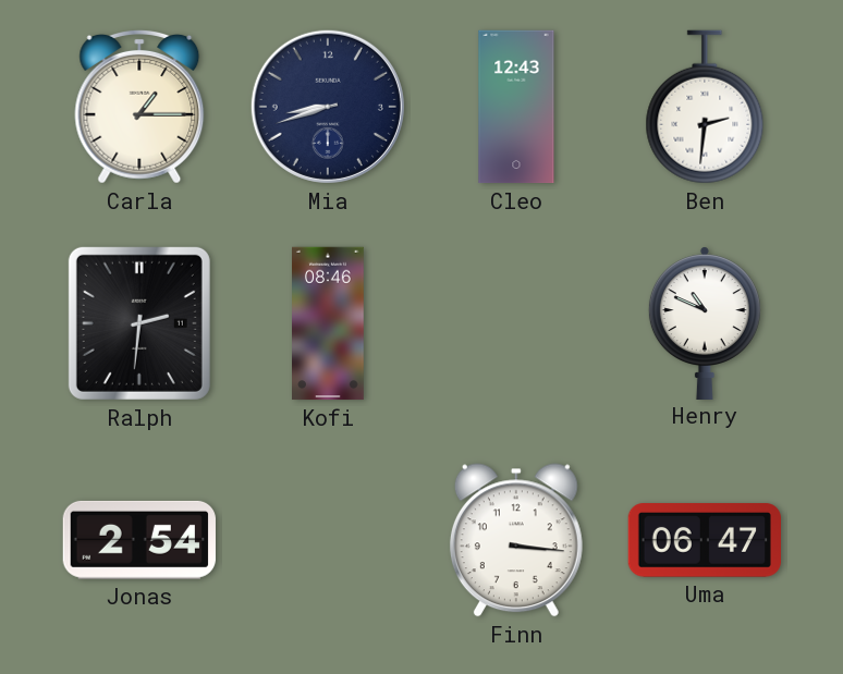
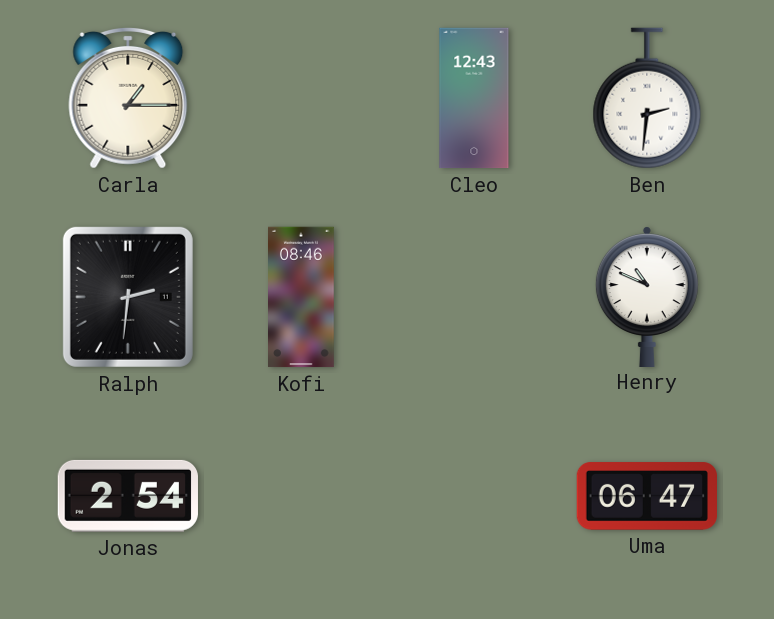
Mia: 8:42 -> none (328, 107)
Finn: 3:16 -> none (516, 540)
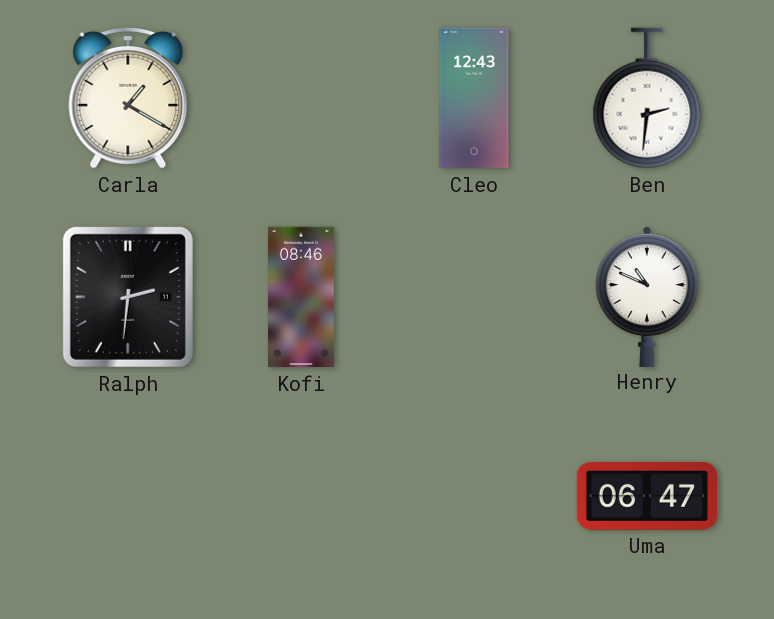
Carla: 1:15 -> 1:20 (128, 98)
Jonas: 2:54 -> none (128, 496)
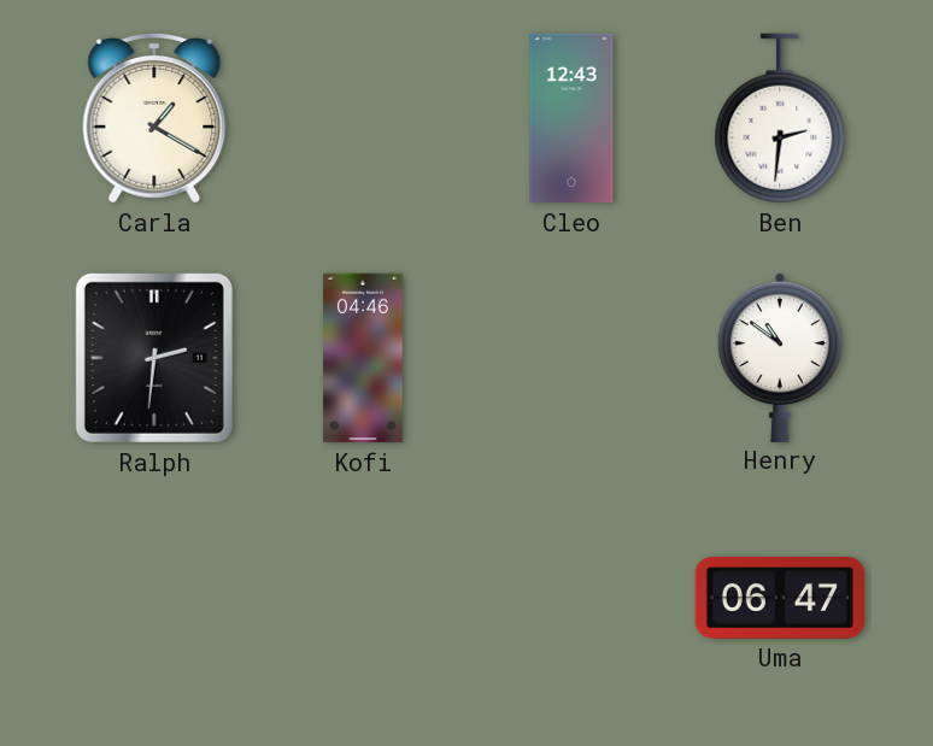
Kofi: 08:46 -> 04:46 (364, 358)
Henry: 10:49 -> 10:51 (780, 357)
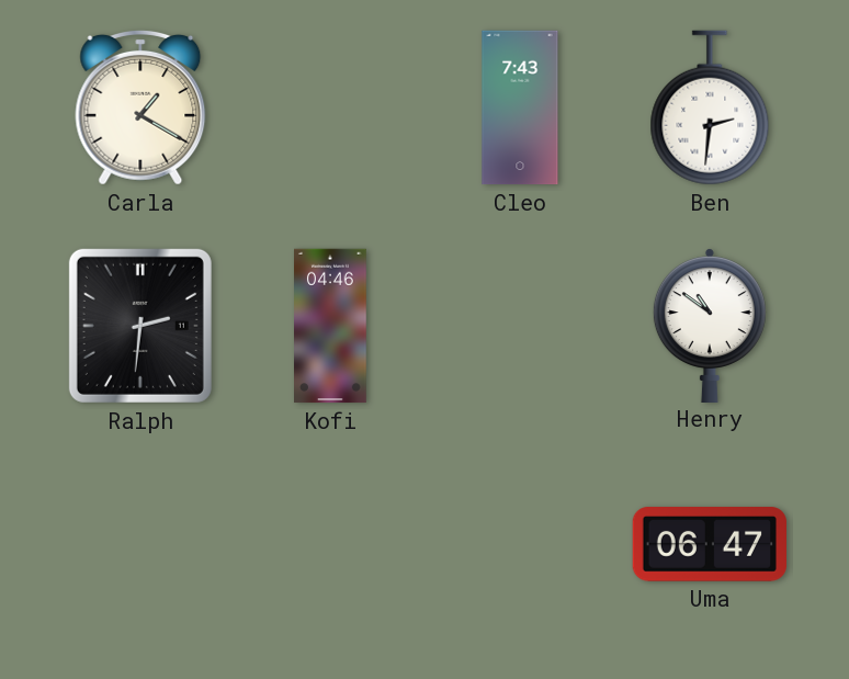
Cleo: 12:43 -> 7:43 (520, 107)
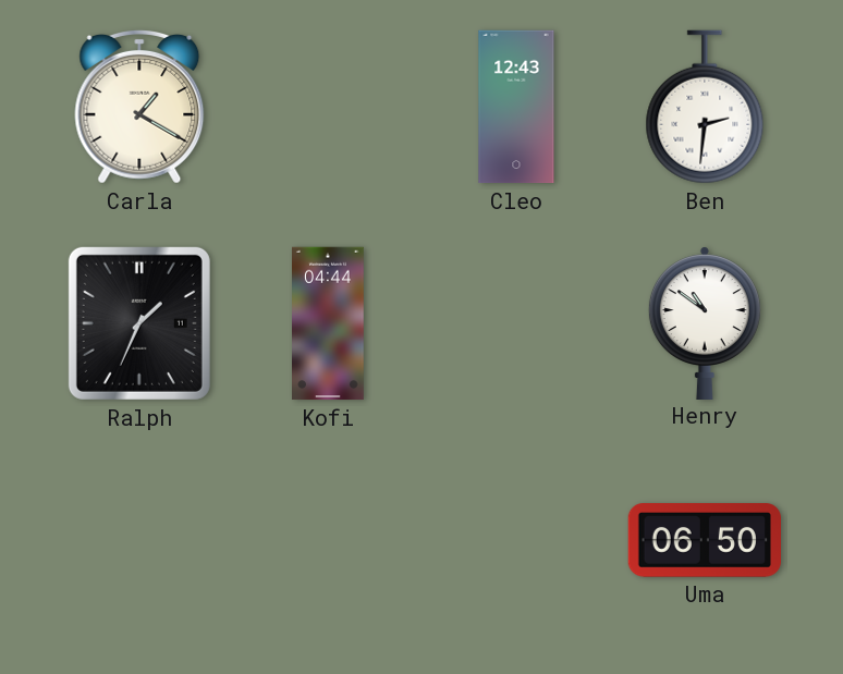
Cleo: 7:43 -> 12:43 (516, 107)
Ralph: 2:31 -> 1:34 (139, 323)
Kofi: 04:46 -> 04:44 (329, 323)
Uma: 06:47 -> 06:50 (704, 540)
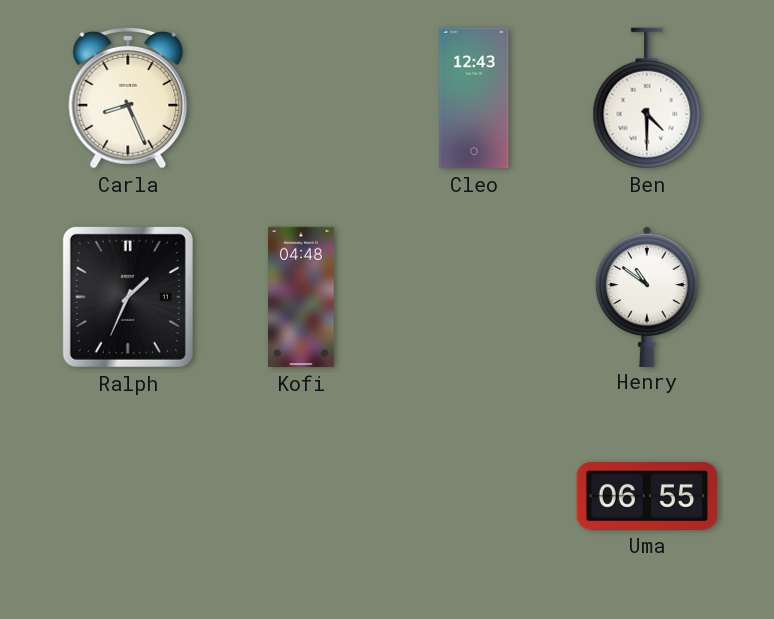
Carla: 1:20 -> 8:26 (128, 98)
Ben: 2:31 -> 4:30 (647, 98)
Kofi: 04:44 -> 04:48 (302, 297)
Uma: 06:50 -> 06:55 (646, 496)
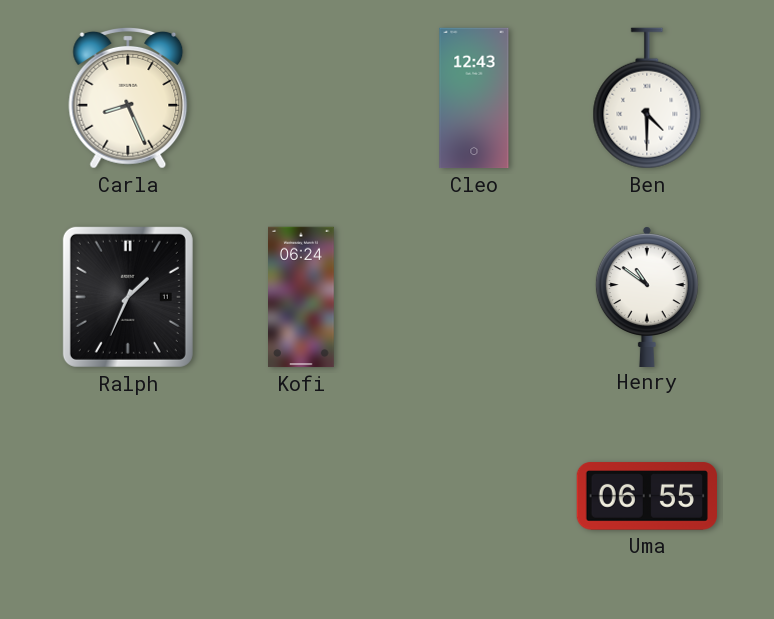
Kofi: 04:48 -> 06:24 (302, 297)
